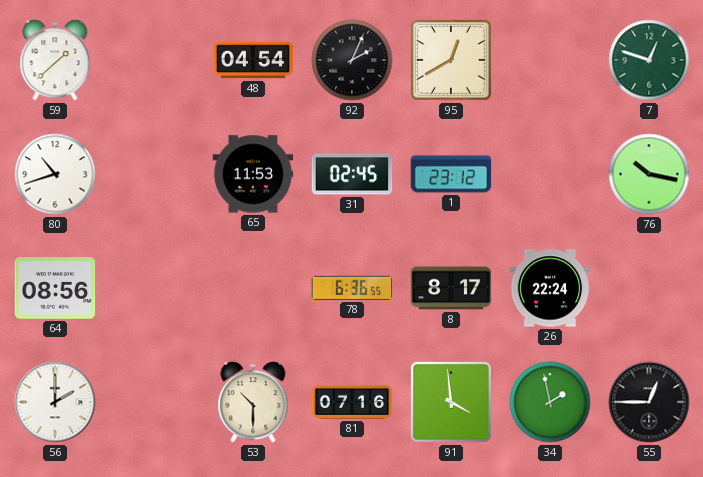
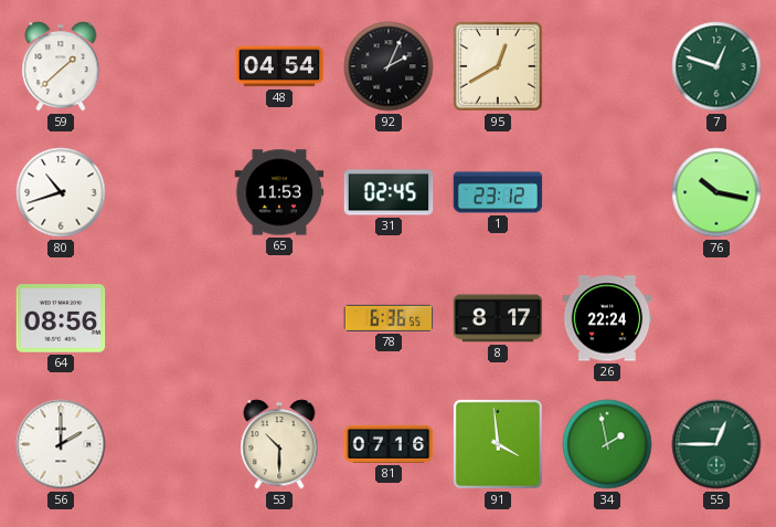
55 dial: black -> green (716, 444)
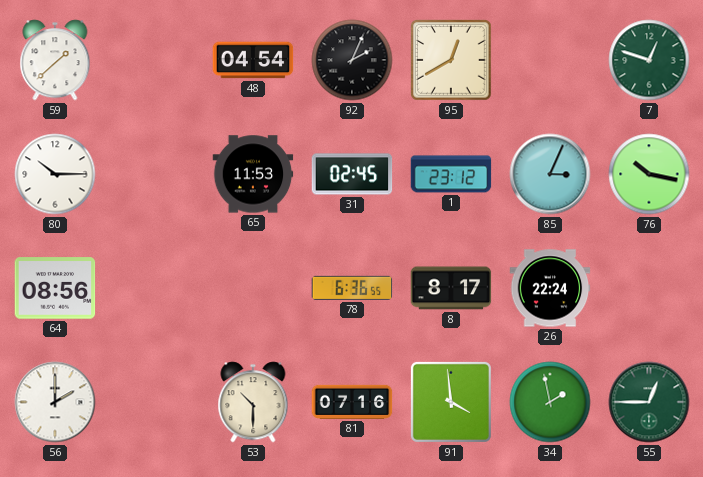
80: 10:42 -> 10:15 (55, 174)
85: none -> 3:04 (550, 174)
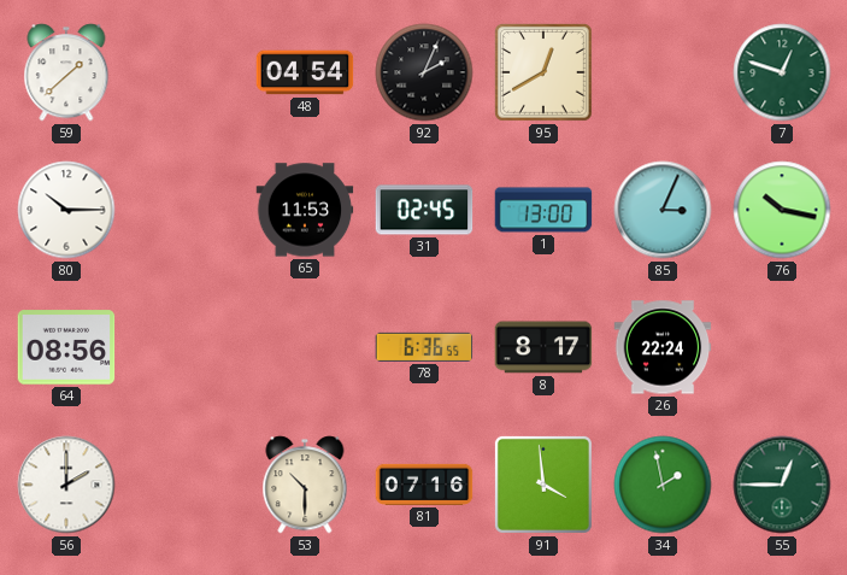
1: 23:12 -> 13:00 (543, 210)
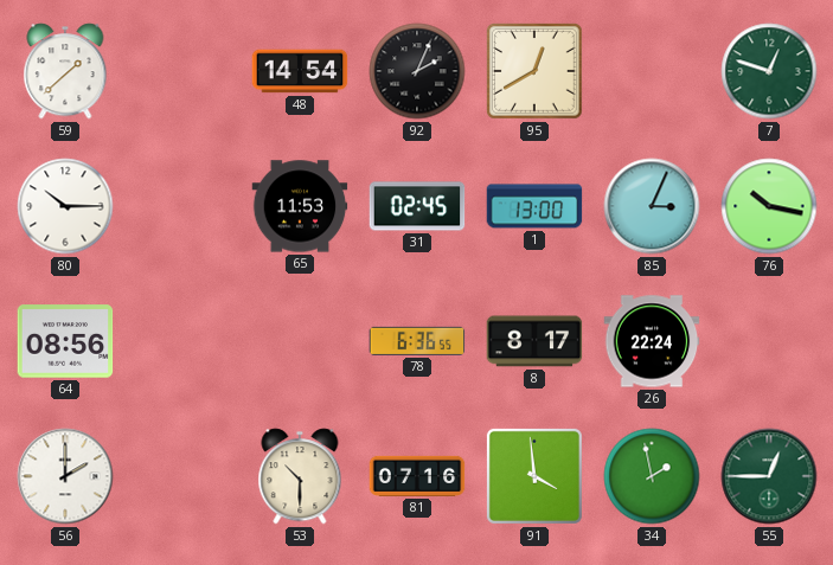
48: 04:54 -> 14:54 (300, 71)
